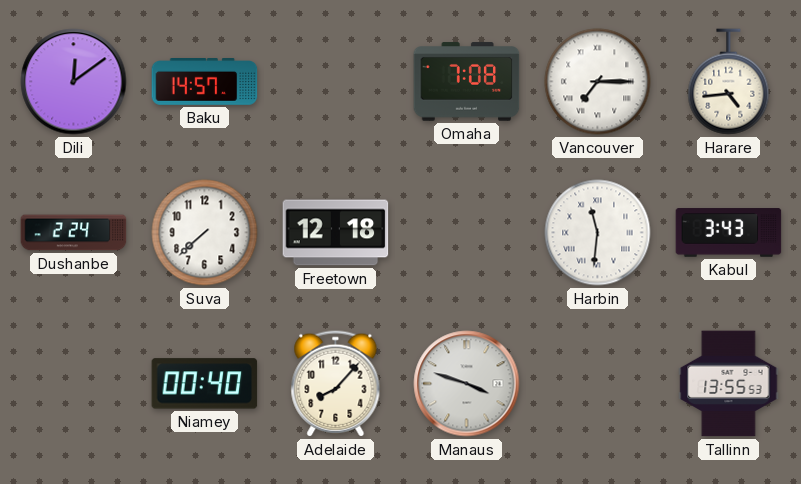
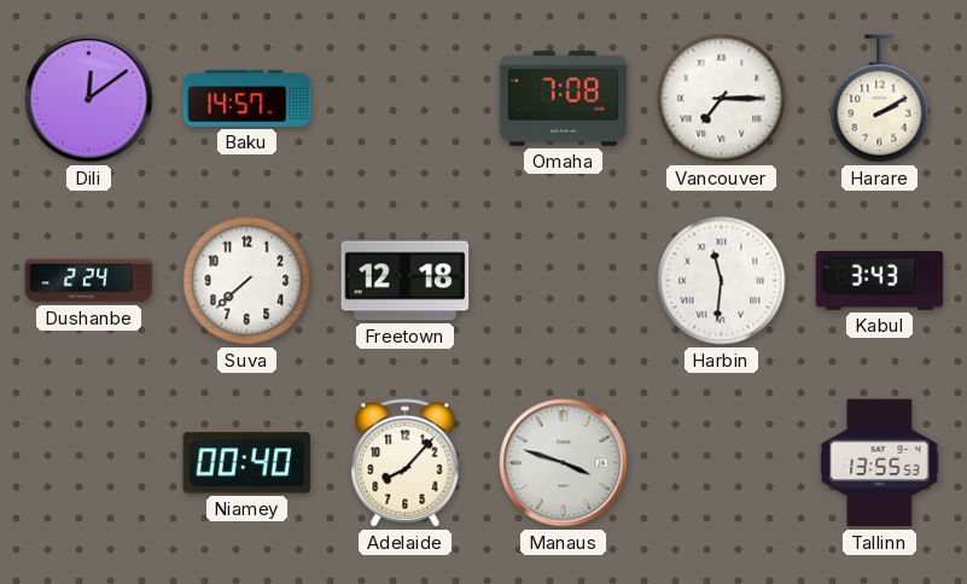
Harare: 4:44 -> 2:10 (880, 99)
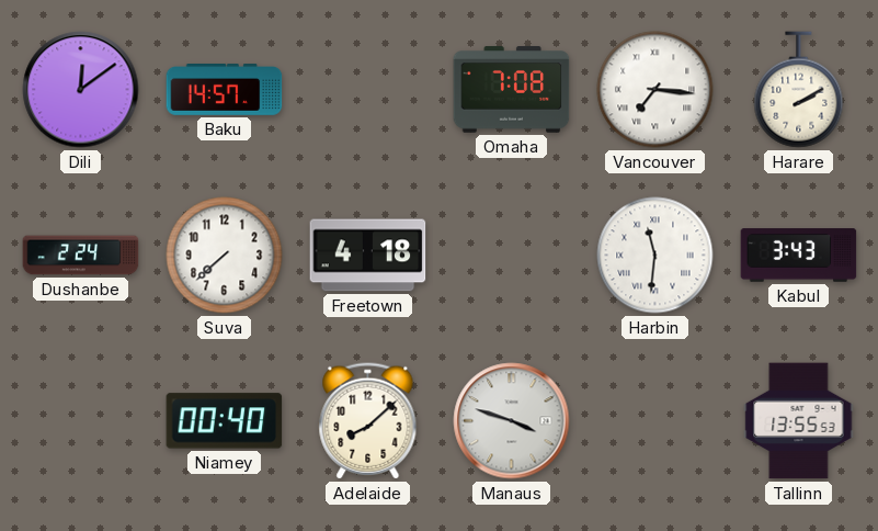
Vancouver: 7:15 -> 7:16 (655, 90)
Freetown: 12:18 -> 4:18 (368, 256)
Adelaide: 8:07 -> 8:08 (368, 421)
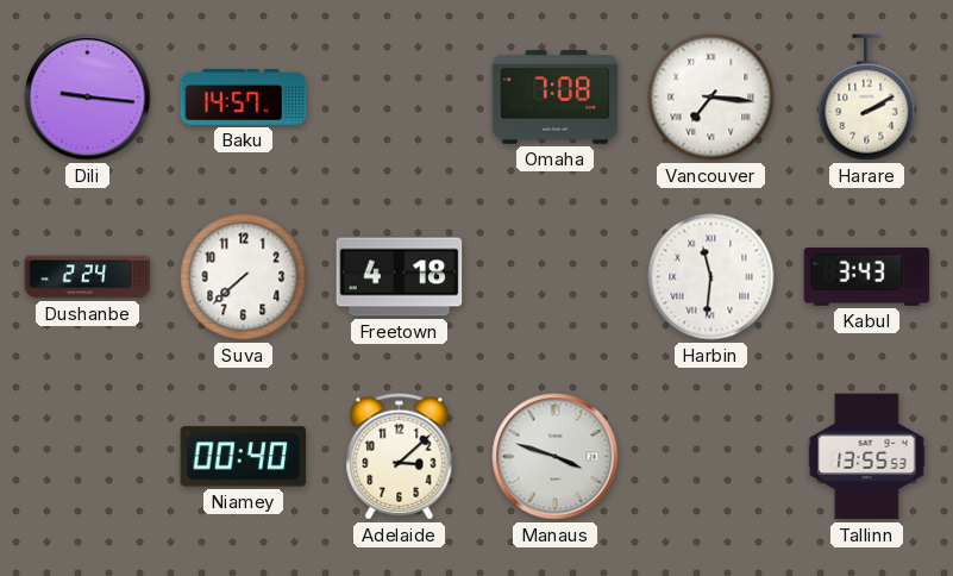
Dili: 12:09 -> 9:16 (88, 98)
Adelaide: 8:08 -> 3:08 (400, 457)
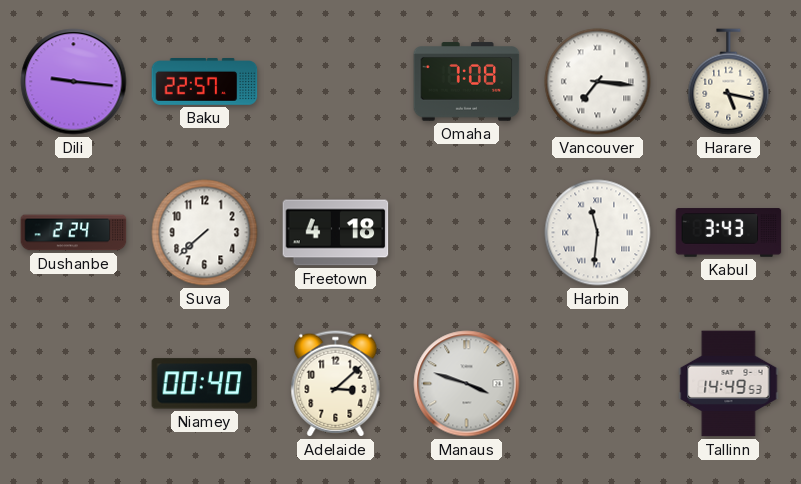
Baku: 14:57 -> 22:57 (205, 82)
Harare: 2:10 -> 5:17 (729, 82)
Tallinn: 13:55 -> 14:49 (729, 384)
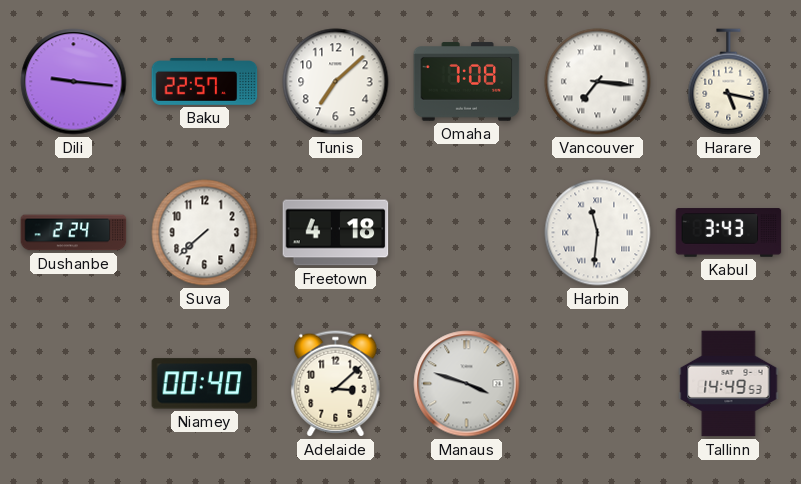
Tunis: none -> 7:08 (336, 82)
